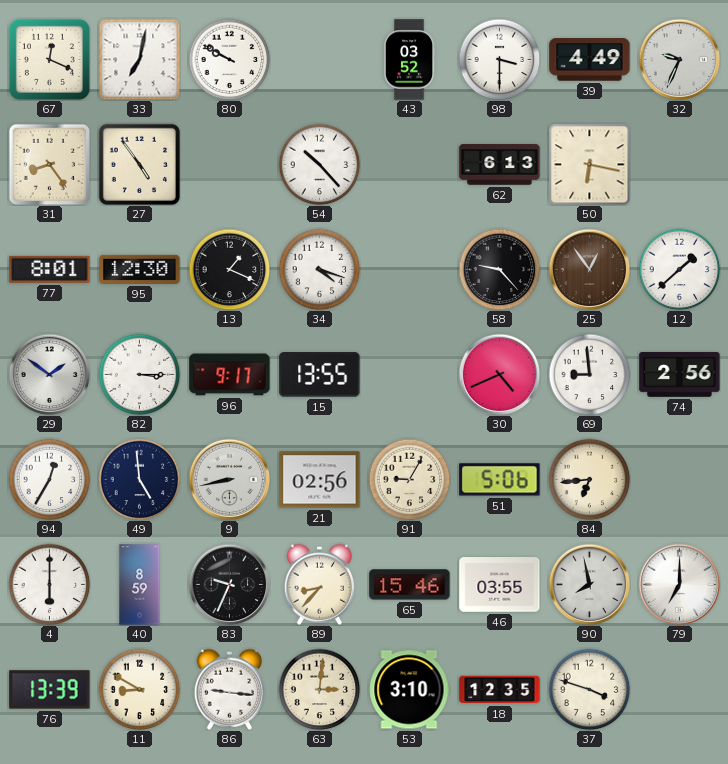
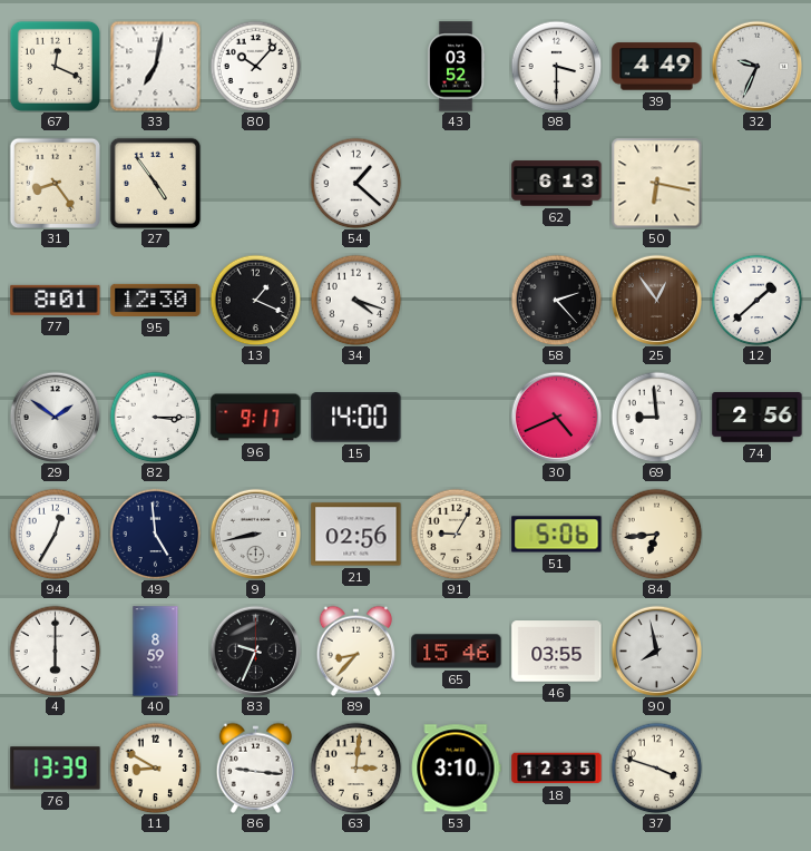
80: 9:50 -> 10:07 (255, 66)
54: 10:23 -> 1:22 (355, 183)
58: 9:23 -> 2:23 (556, 300)
15: 13:55 -> 14:00 (356, 418)
79: 7:00 -> none (679, 584)
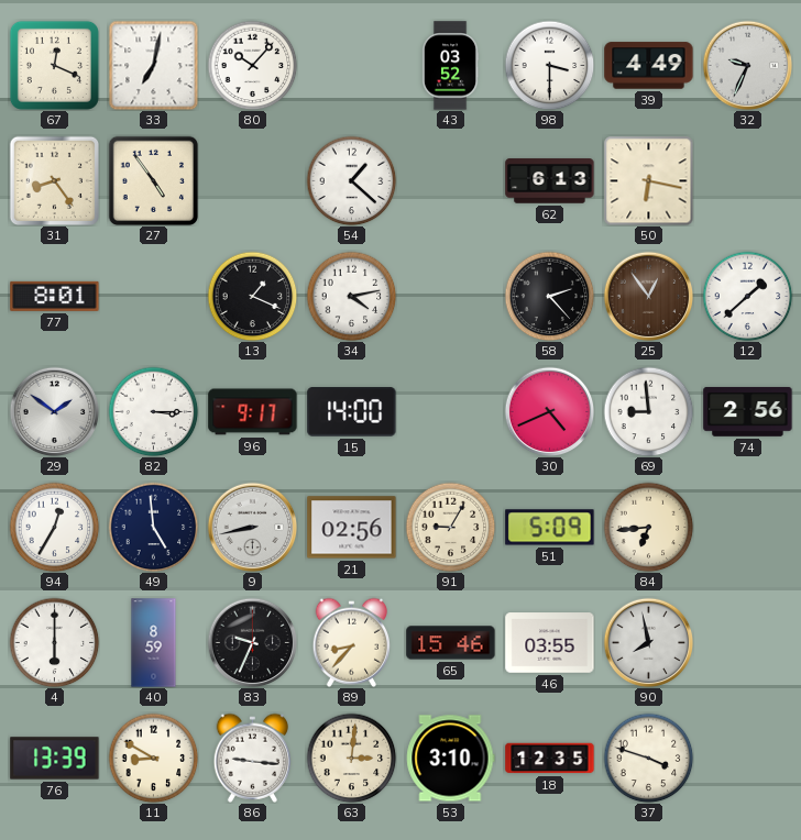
95: 12:30 -> none (156, 300)
34: 4:18 -> 4:13 (351, 296)
51: 5:06 -> 5:09 (550, 528)
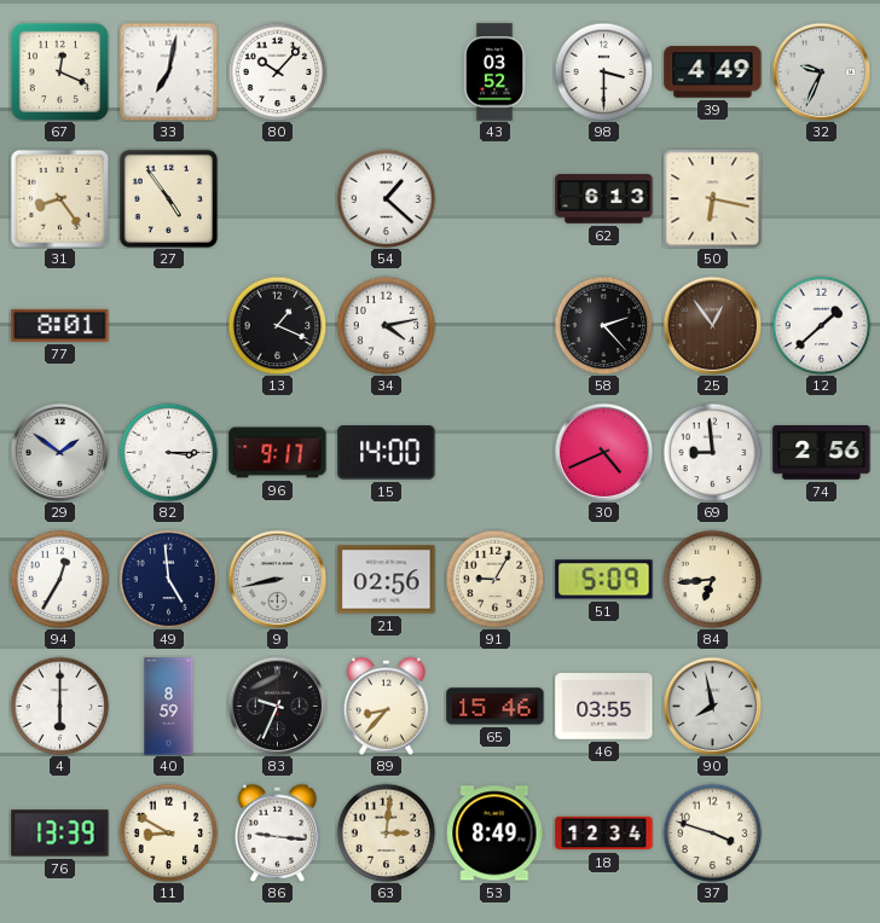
53: 3:10 -> 8:49 (496, 834)
18: 12:35 -> 12:34 (604, 834)
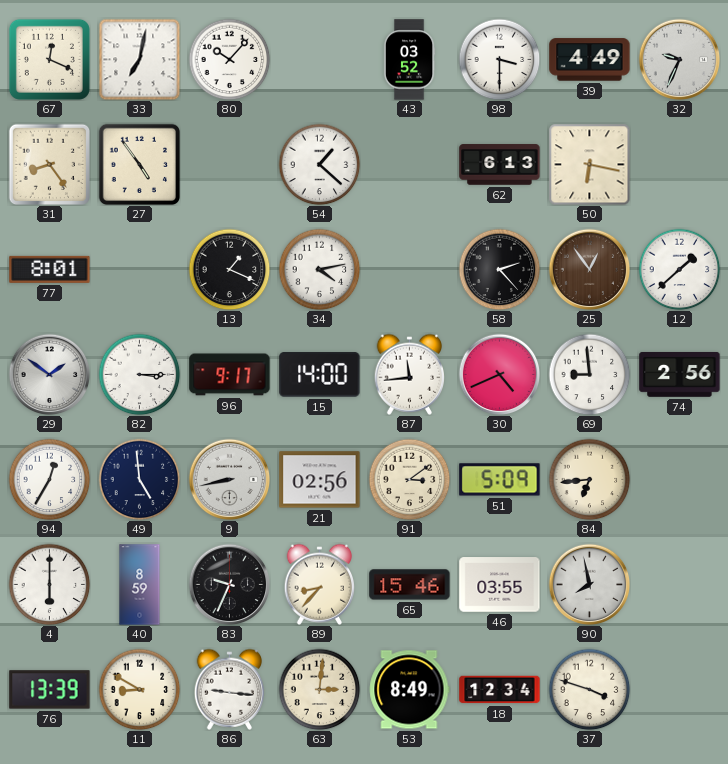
87: none -> 11:44 (410, 374)
91: 9:05 -> 3:09 (409, 479)
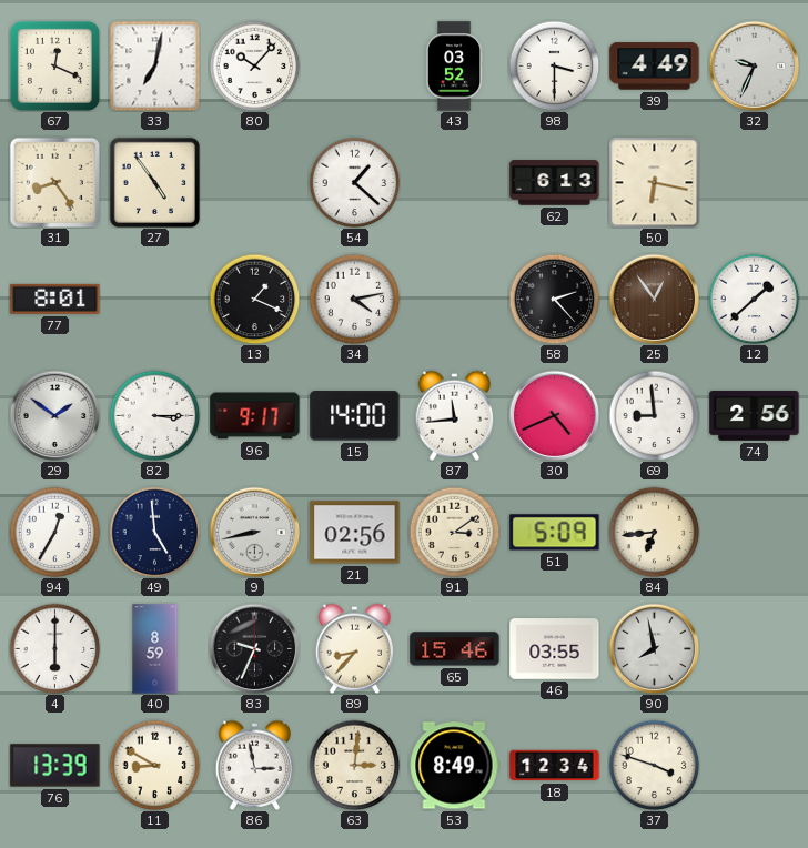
86: 9:16 -> 2:58 (255, 765)
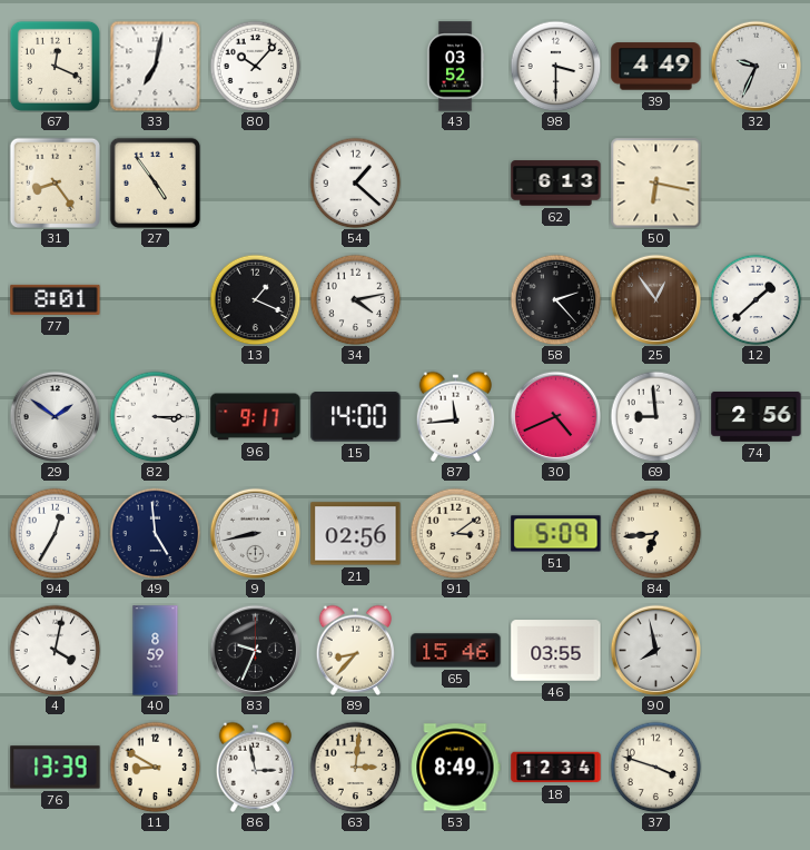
4: 6:00 -> 4:02 (55, 650)
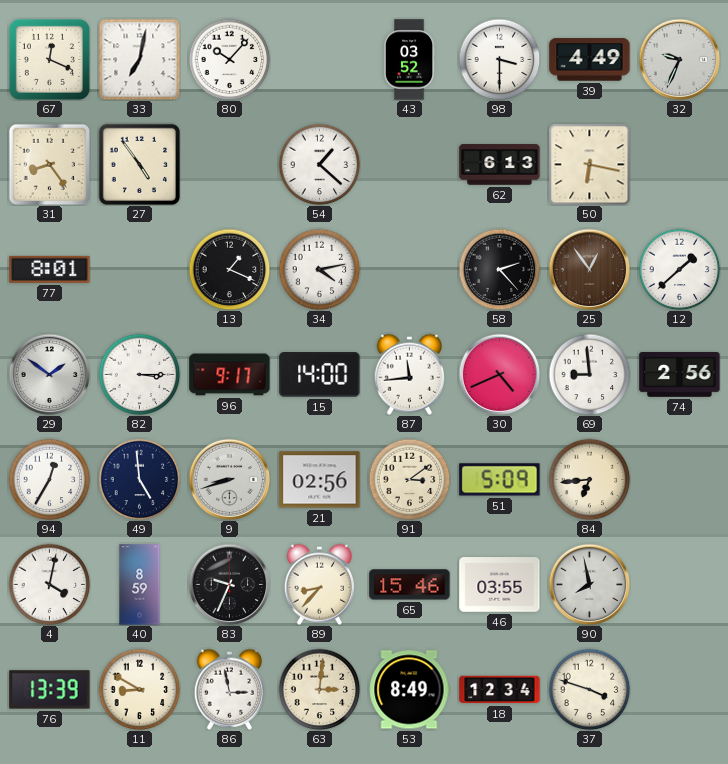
9: 8:43 -> 8:42 (229, 479)
